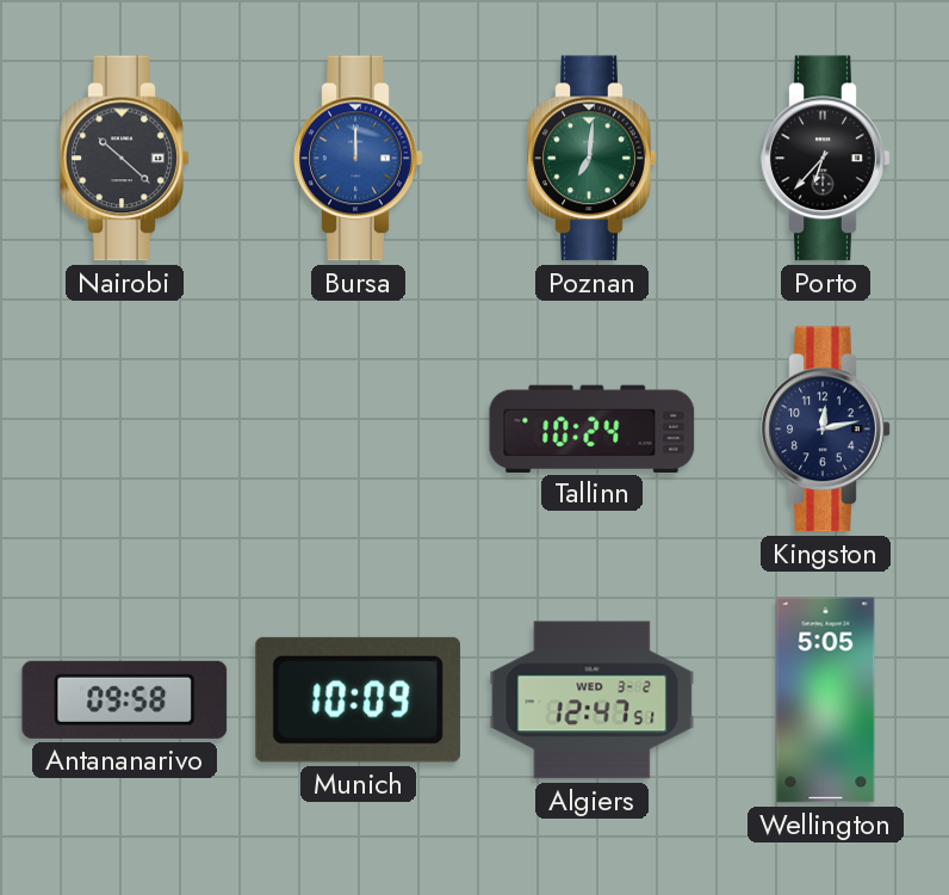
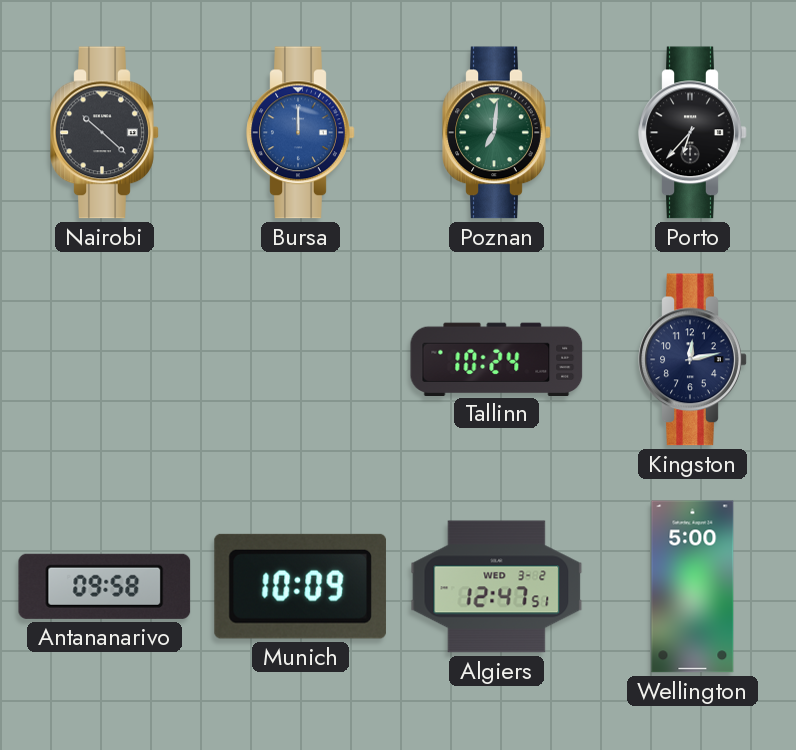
Wellington: 5:05 -> 5:00 (693, 587)
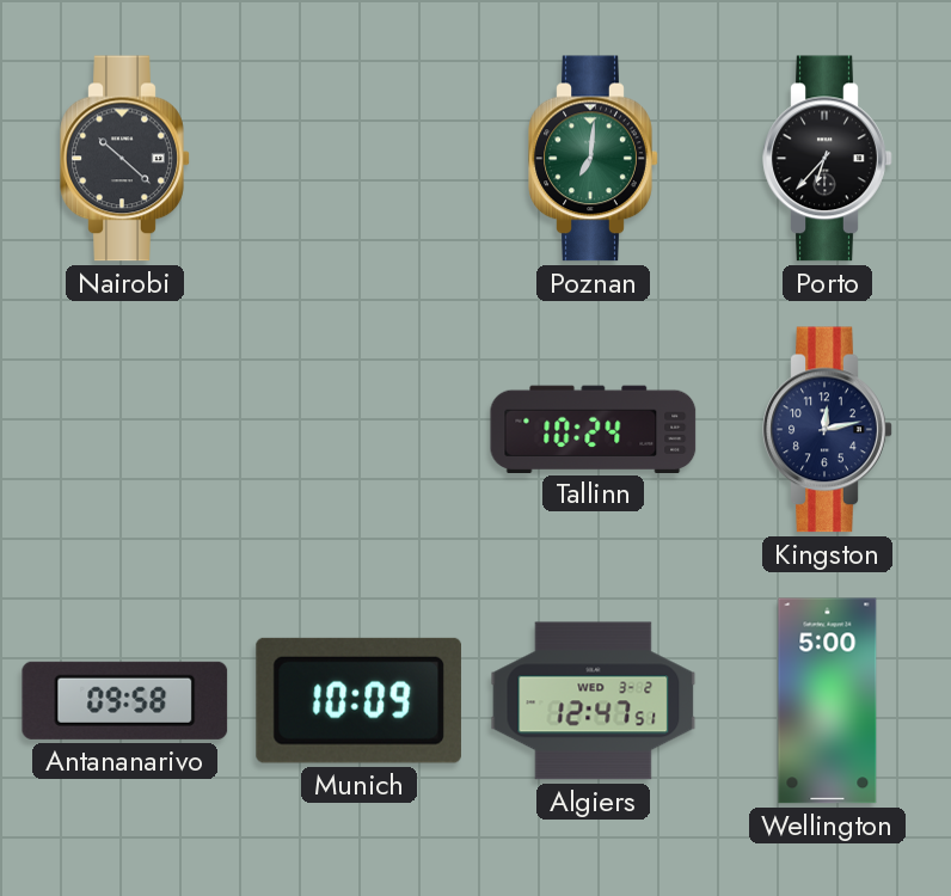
Bursa: 12:00 -> none (301, 133)
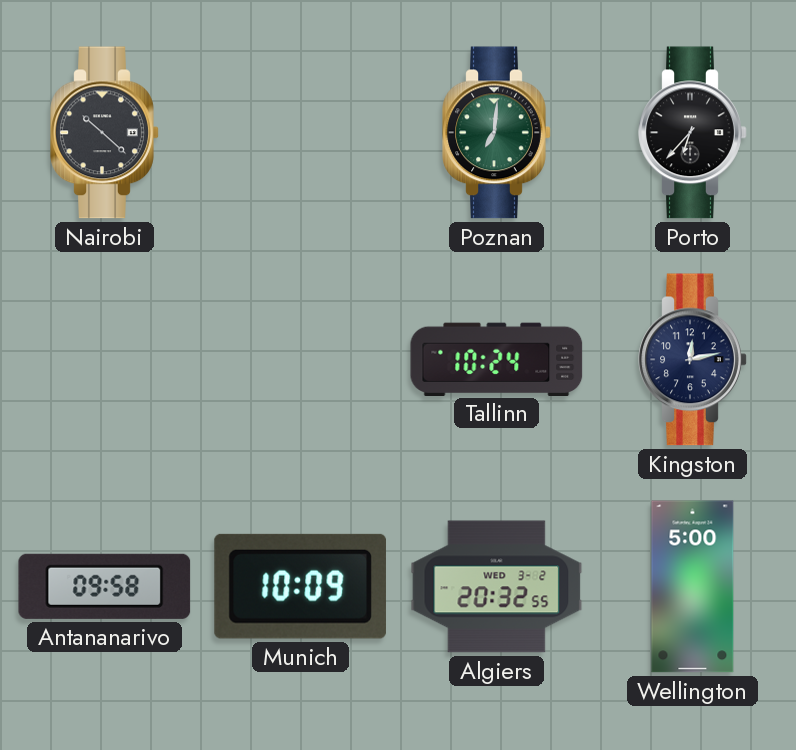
Algiers: 12:47 -> 20:32 (497, 587)
